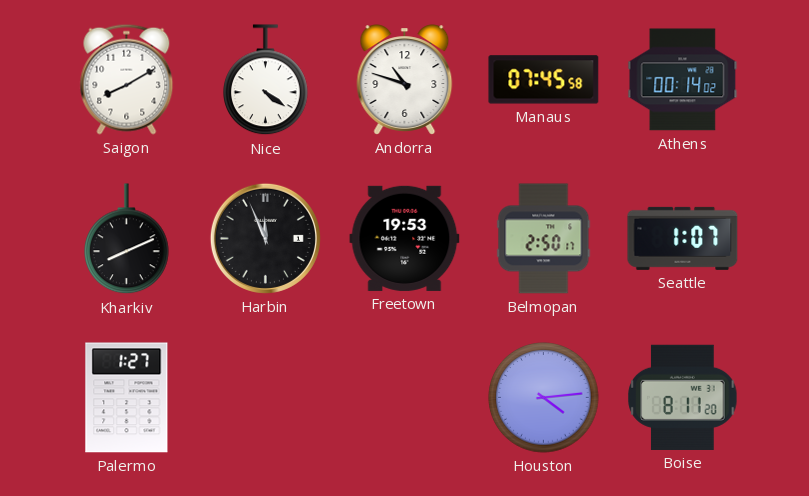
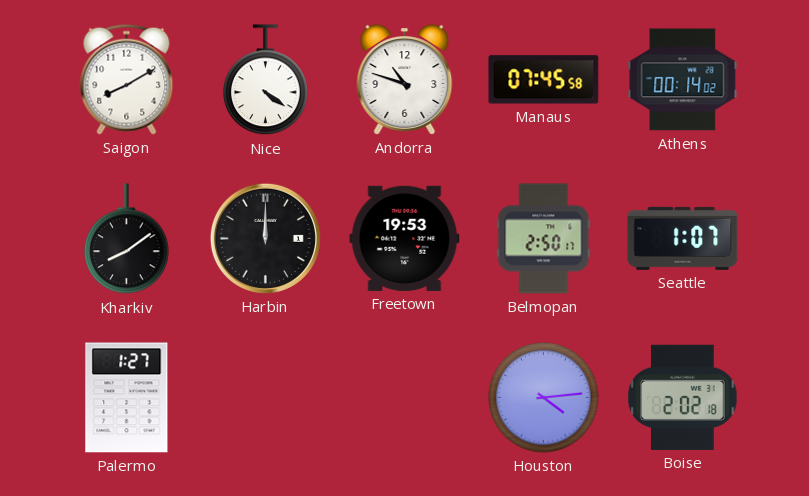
Kharkiv: 8:11 -> 8:09 (127, 239)
Harbin: 11:56 -> 12:00 (265, 238)
Boise: 8:11 -> 2:02 (683, 397)
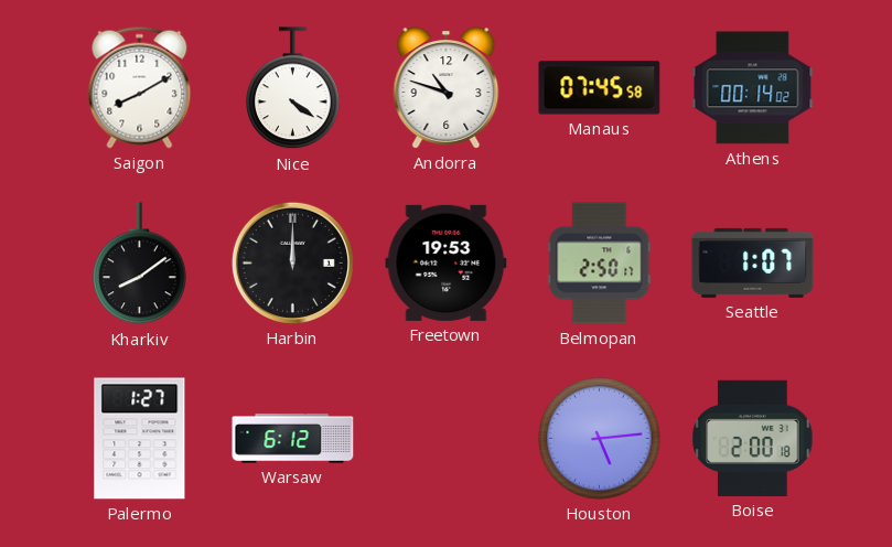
Warsaw: none -> 6:12 (293, 439)
Houston: 4:14 -> 5:14 (600, 439)
Boise: 2:02 -> 2:00 (753, 438)
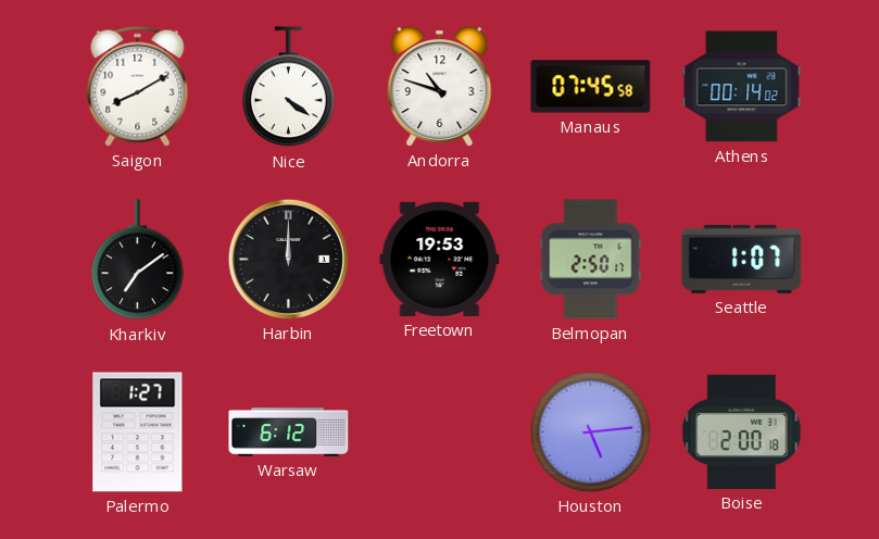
Kharkiv: 8:09 -> 7:09 (138, 260)
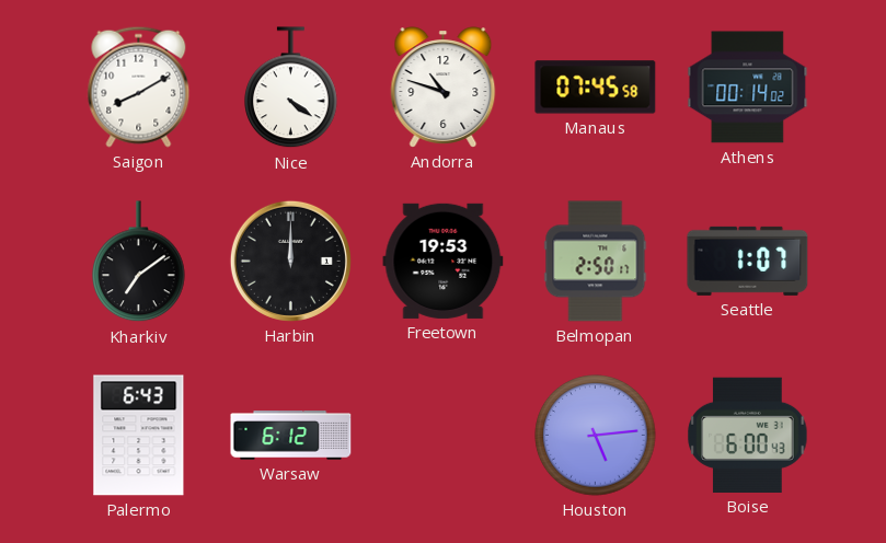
Palermo: 1:27 -> 6:43 (139, 436)
Boise: 2:00 -> 6:00 (748, 435)
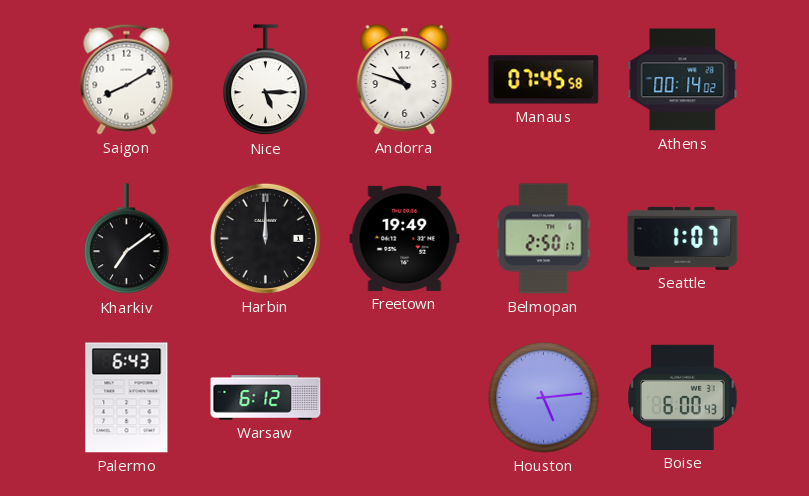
Nice: 4:21 -> 5:15 (266, 80)
Freetown: 19:53 -> 19:49 (405, 238)
